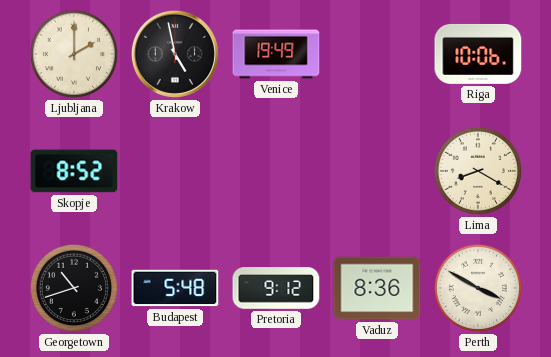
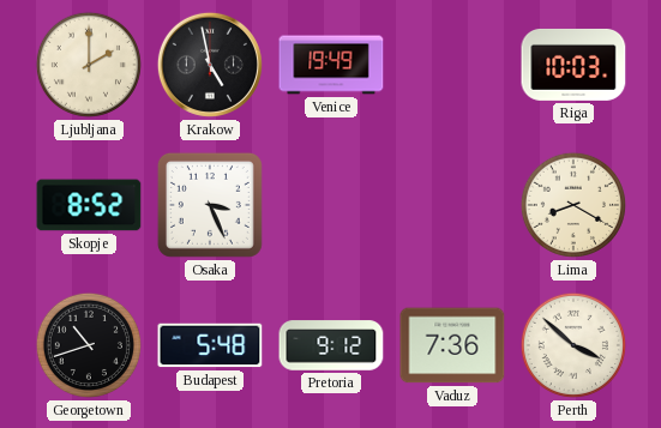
Riga: 10:06 -> 10:03 (573, 65)
Osaka: none -> 3:26 (210, 205)
Vaduz: 8:36 -> 7:36 (452, 345)
Perth: 3:50 -> 3:52 (573, 345)
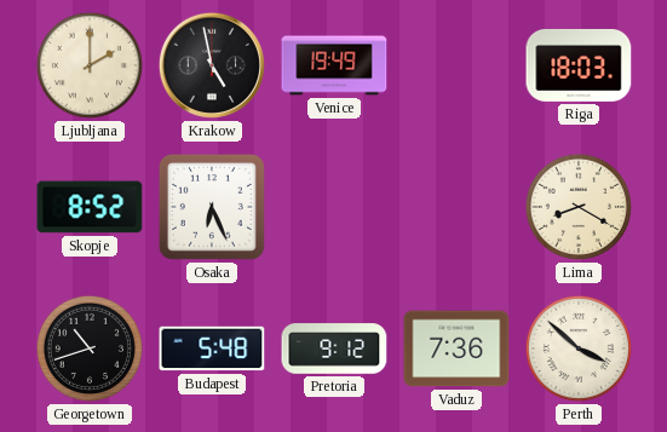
Riga: 10:03 -> 18:03 (579, 65)
Osaka: 3:26 -> 6:26 (212, 207)
